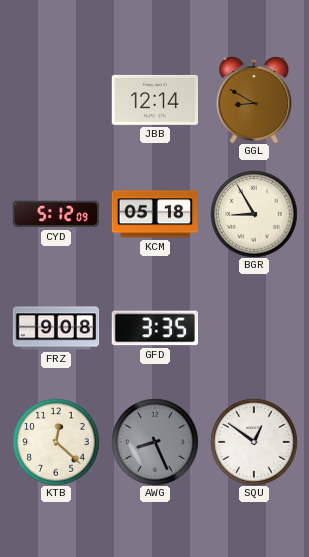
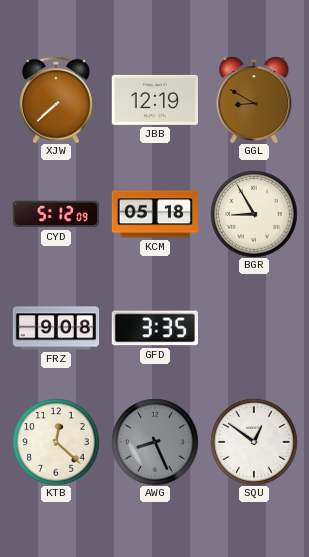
XJW: none -> 7:38 (56, 100)
JBB: 12:14 -> 12:19 (154, 100)
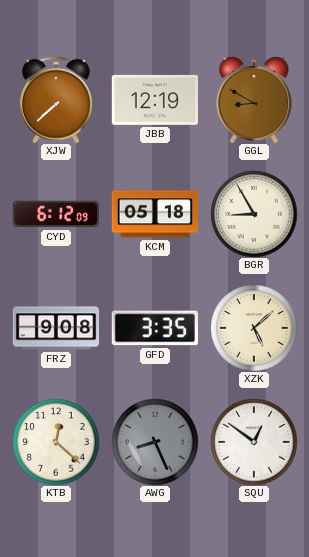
CYD: 5:12 -> 6:12 (55, 214)
XZK: none -> 5:08 (254, 328)
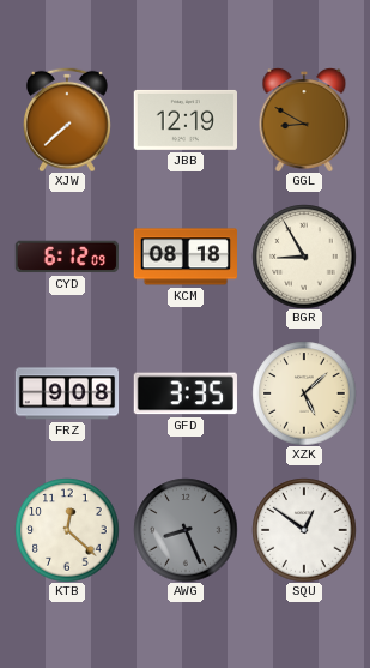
KCM: 05:18 -> 08:18 (184, 257)
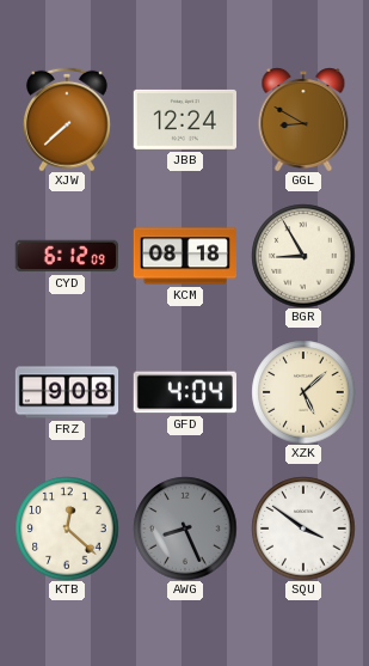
JBB: 12:19 -> 12:24 (184, 120)
GFD: 3:35 -> 4:04 (185, 392)
SQU: 12:51 -> 3:51 (303, 528)
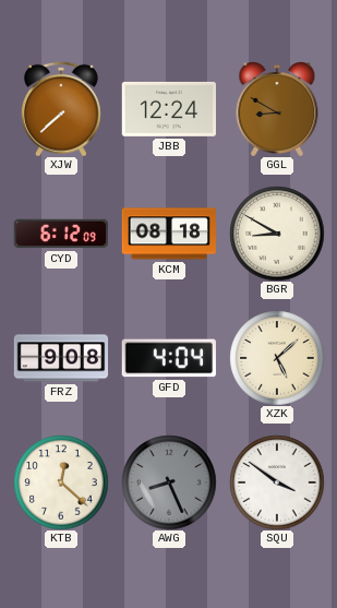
BGR: 8:55 -> 8:50 (277, 234)
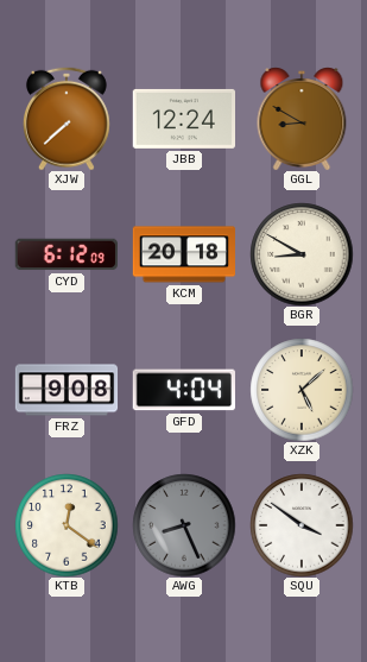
KCM: 08:18 -> 20:18 (183, 254)
KTB: 12:22 -> 12:21 (67, 525)
